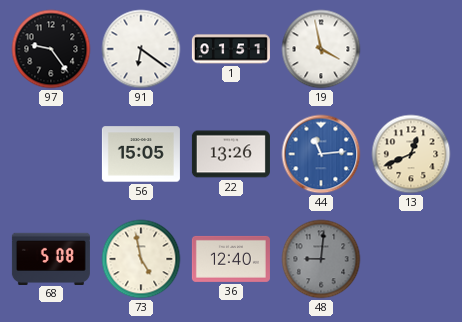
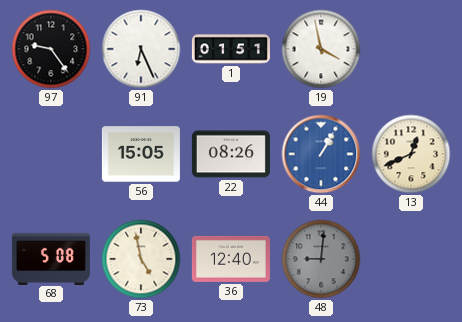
91: 6:21 -> 6:26 (141, 49)
22: 13:26 -> 08:26 (231, 154)
44: 11:14 -> 1:05 (321, 154)
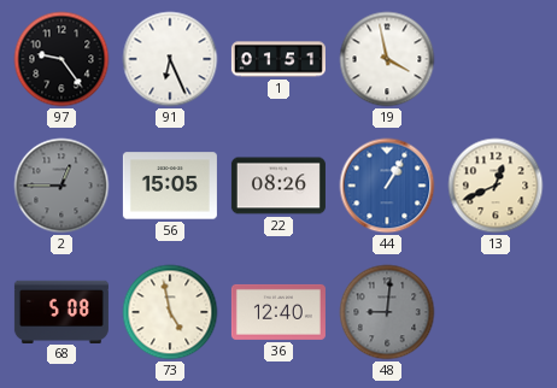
2: none -> 12:45 (61, 186)
